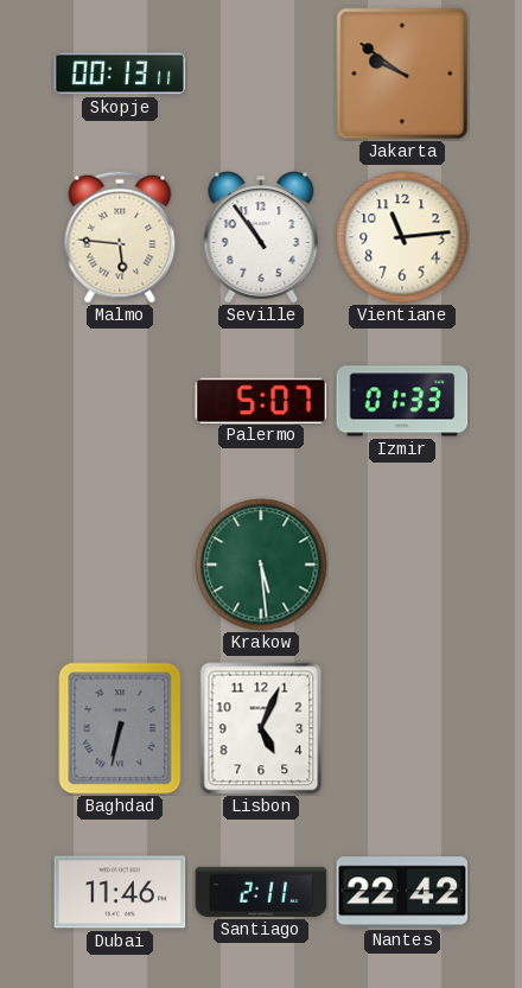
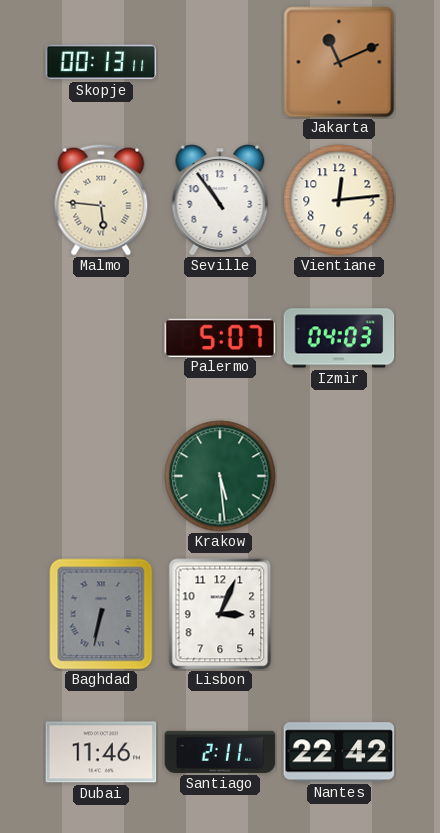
Jakarta: 9:51 -> 11:11 (339, 62)
Vientiane: 11:14 -> 12:14 (339, 200)
Izmir: 01:33 -> 04:03 (339, 338)
Lisbon: 5:04 -> 3:04 (220, 614)
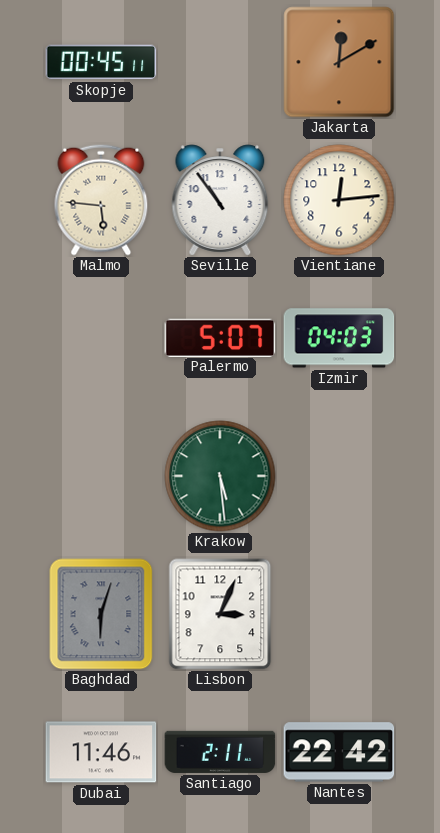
Skopje: 00:13 -> 00:45 (101, 62)
Jakarta: 11:11 -> 12:10 (339, 62)
Baghdad: 6:32 -> 6:03 (101, 614)
